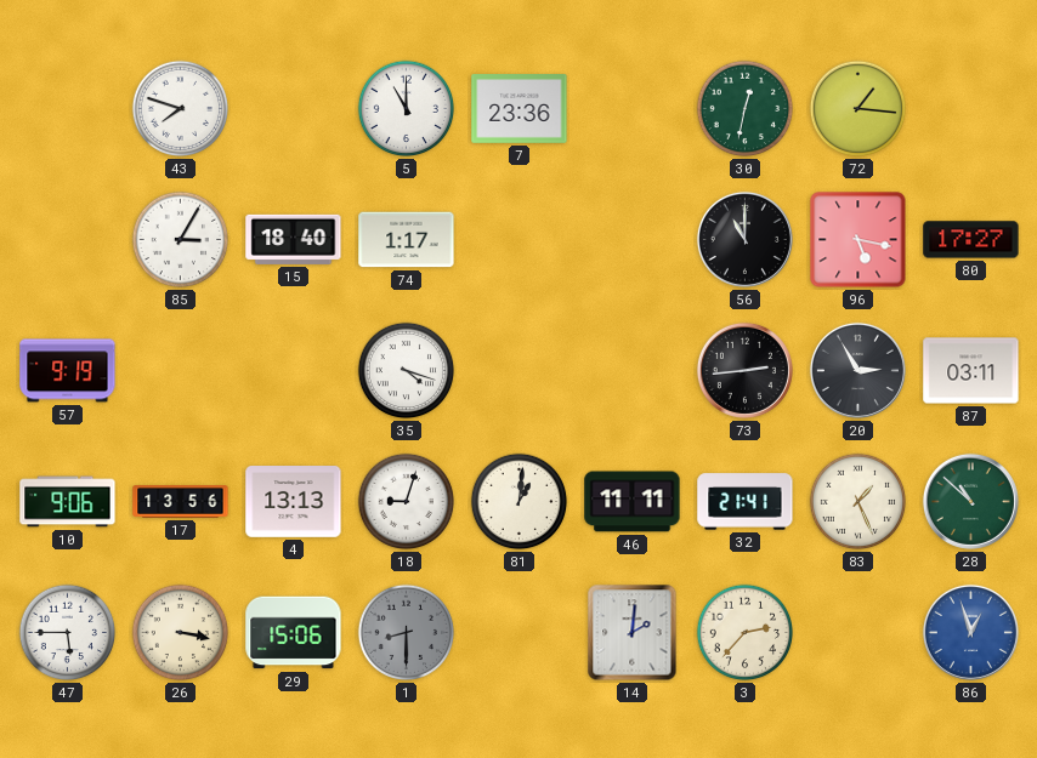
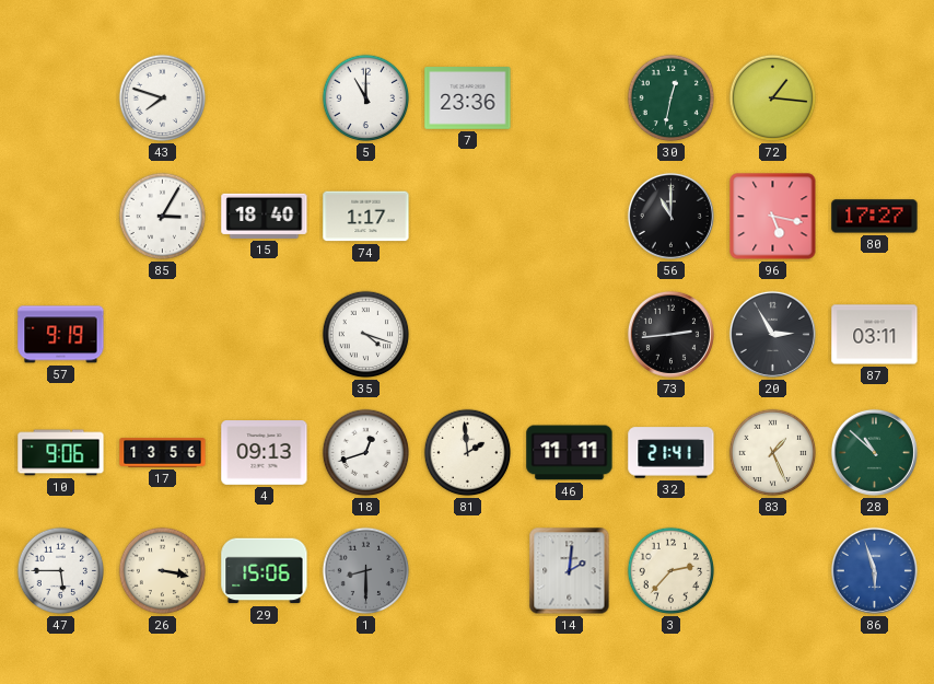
4: 13:13 -> 09:13 (265, 453)
18: 9:03 -> 12:42 (366, 453)
81: 1:01 -> 1:59 (468, 453)
86: 12:57 -> 5:57 (874, 570)
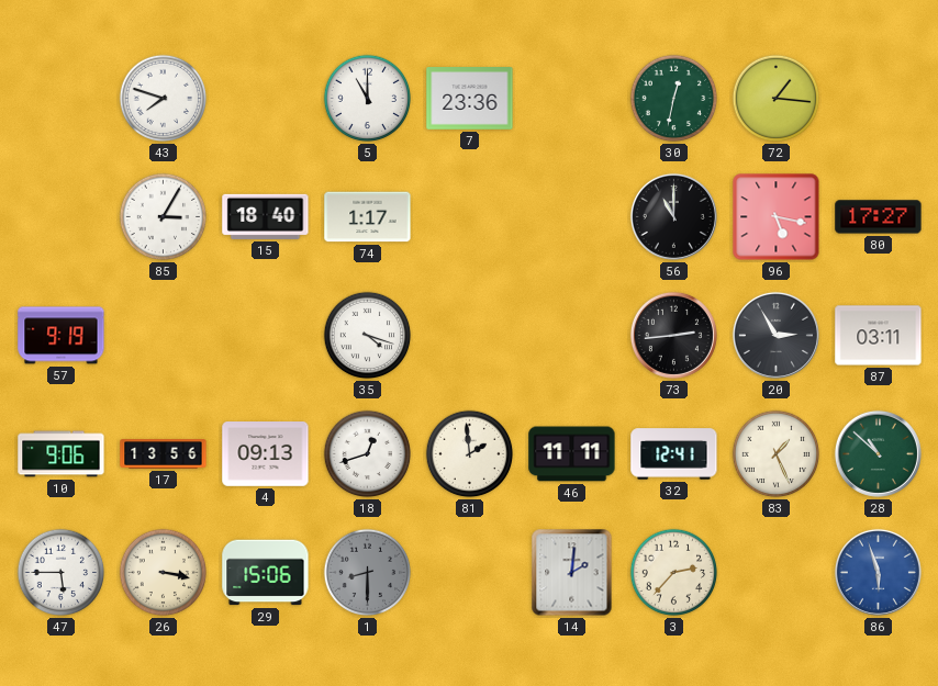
32: 21:41 -> 12:41 (674, 454)
